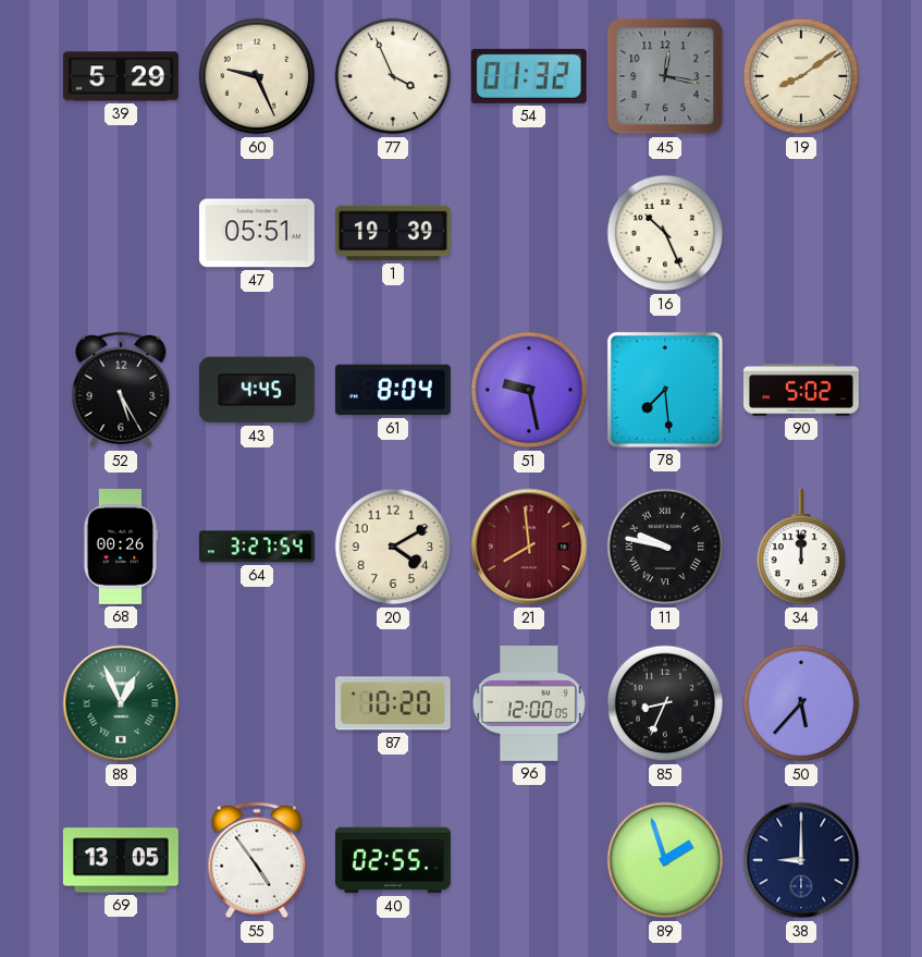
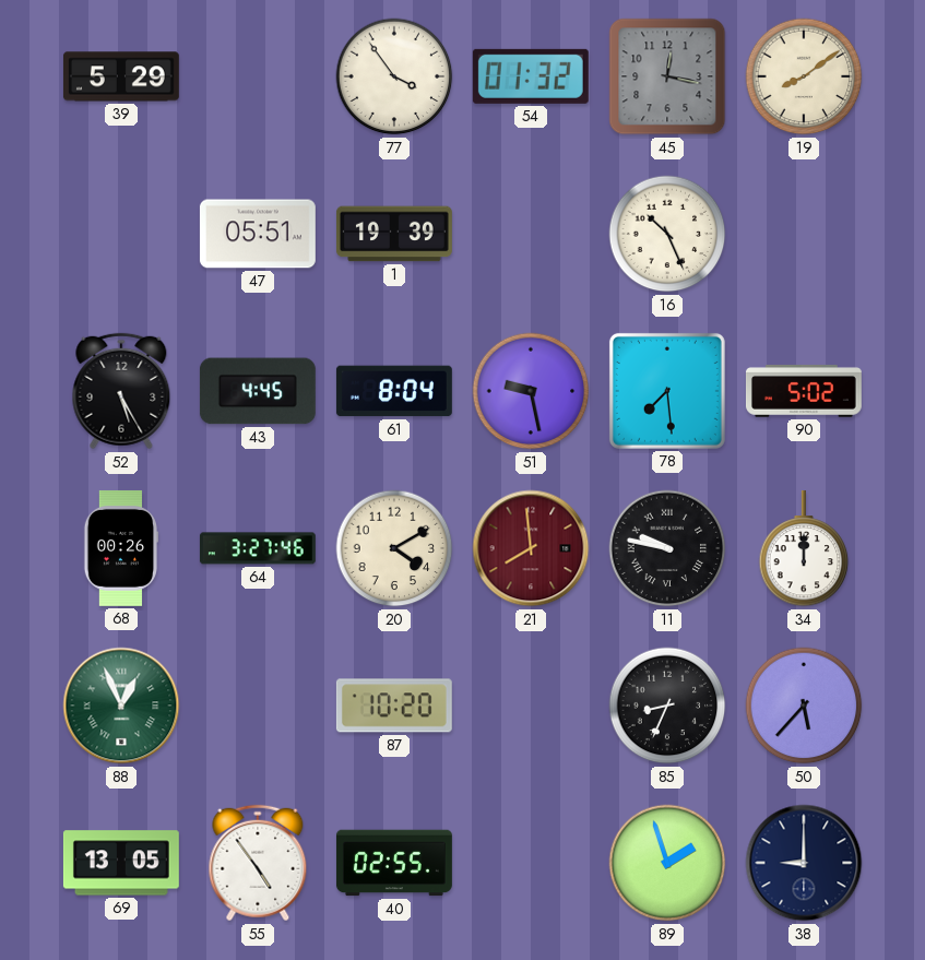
60: 9:26 -> none (257, 76)
77: 3:56 -> 3:54 (394, 76)
64: 3:27:54 -> 3:27:46 (258, 548)
96: 12:00 -> none (529, 703)
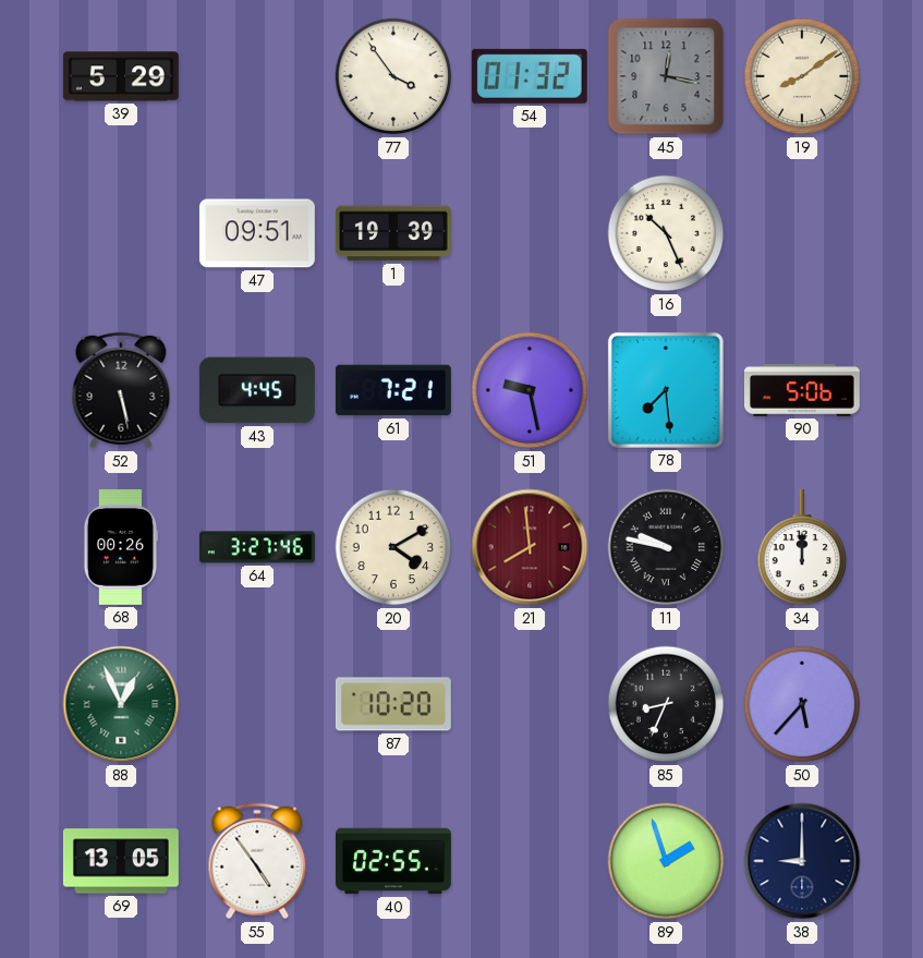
47: 05:51 -> 09:51 (257, 233)
52: 5:25 -> 5:28 (121, 390)
61: 8:04 -> 7:21 (393, 390)
90: 5:02 -> 5:06 (802, 390)
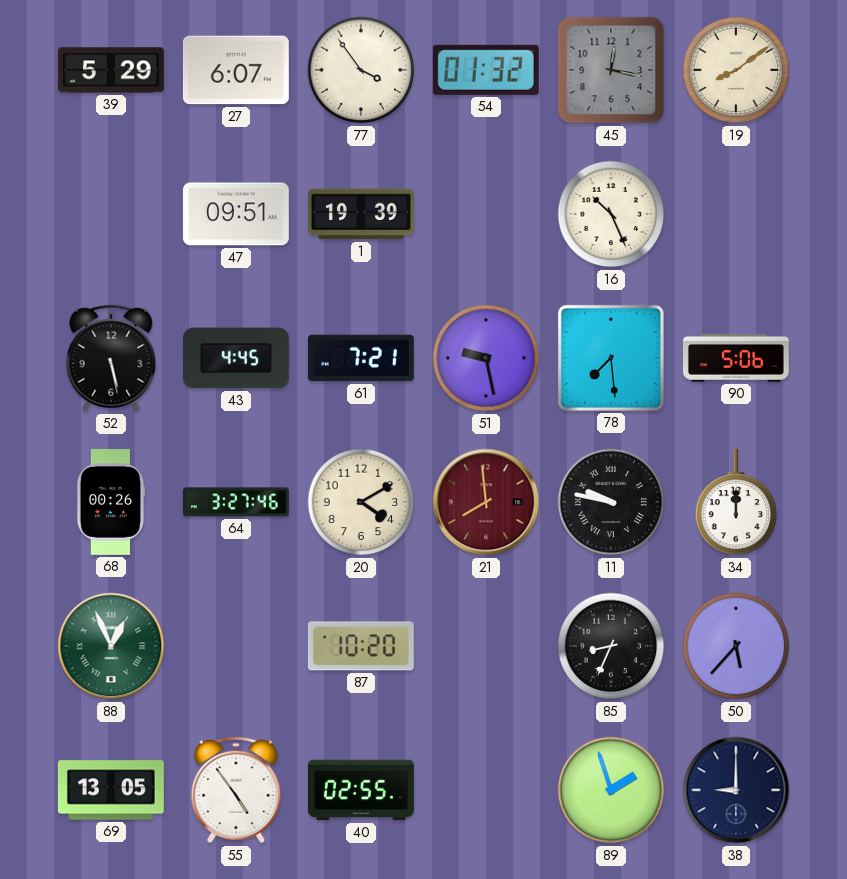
27: none -> 6:07 (236, 70)
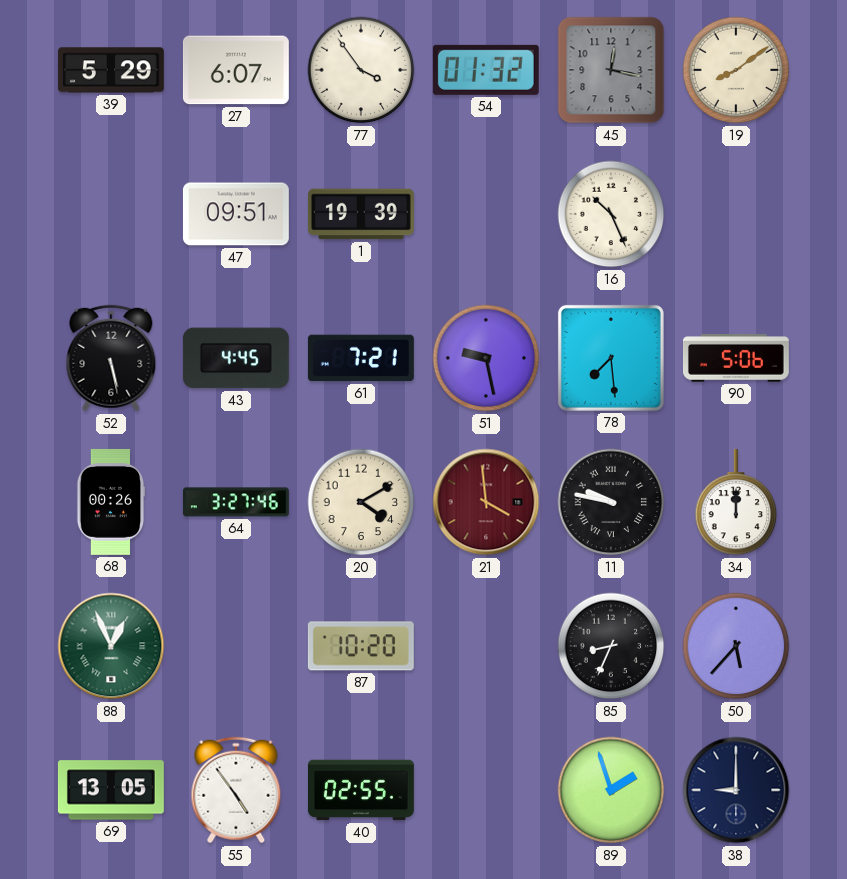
21: 7:59 -> 3:59 (486, 502)
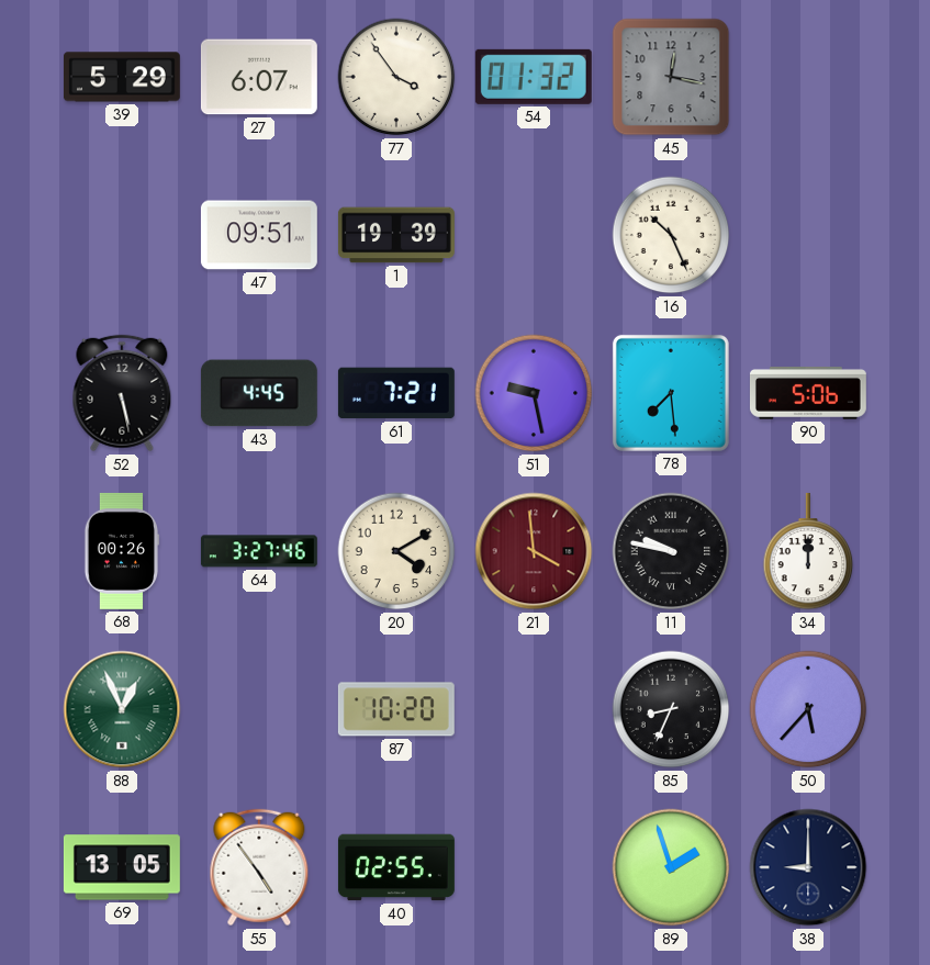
19: 8:09 -> none (736, 70)
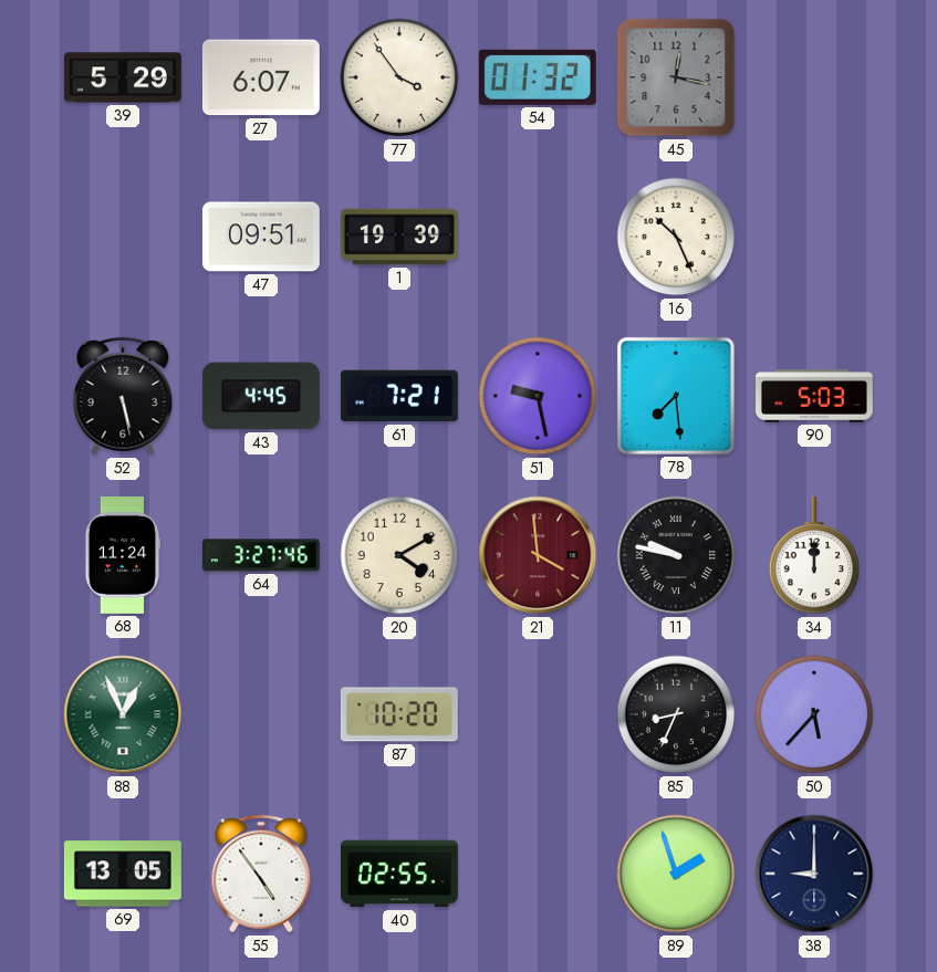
90: 5:06 -> 5:03 (814, 396)
68: 00:26 -> 11:24 (123, 555)
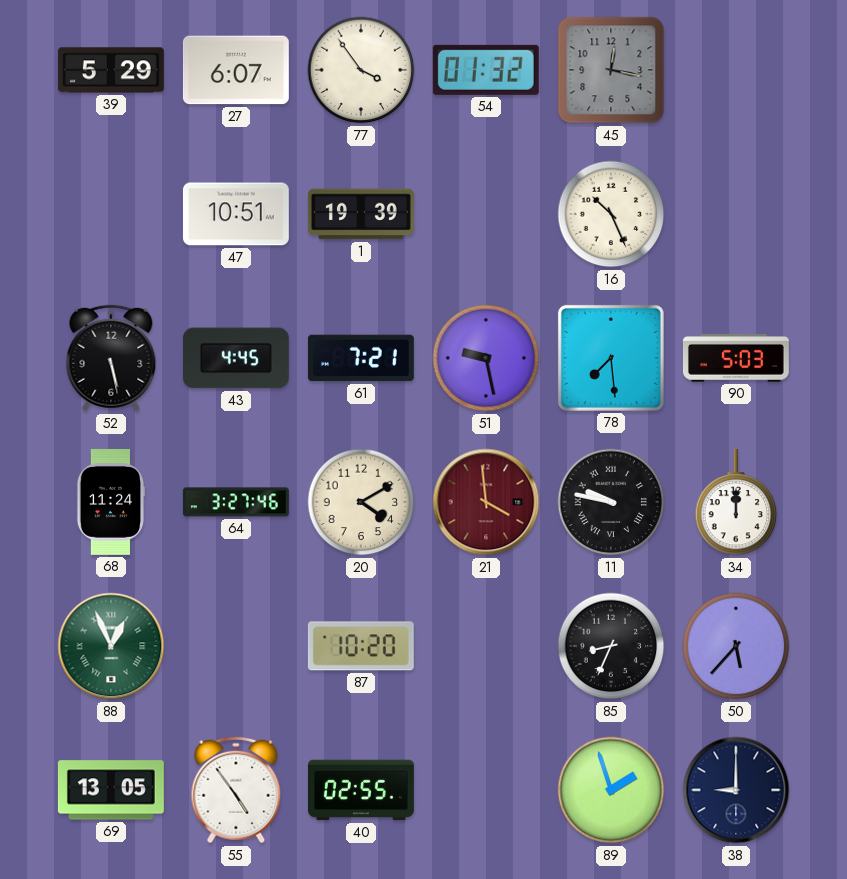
47: 09:51 -> 10:51 (236, 214)
